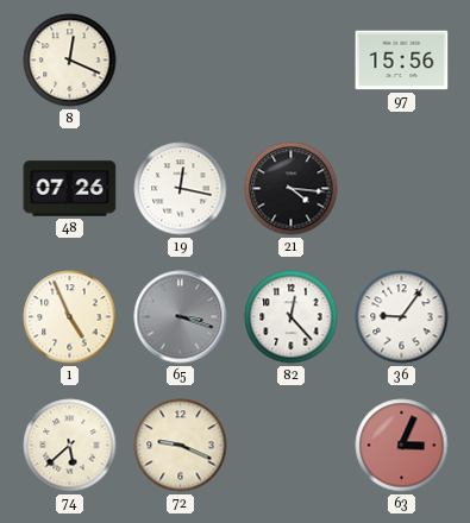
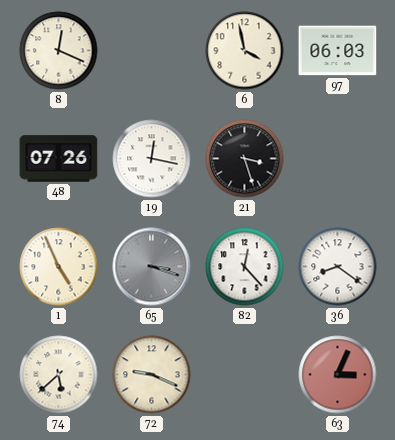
6: none -> 3:58 (245, 51)
97: 15:56 -> 06:03 (338, 51)
21: 4:16 -> 3:27 (245, 159)
36: 9:06 -> 8:21 (338, 267)
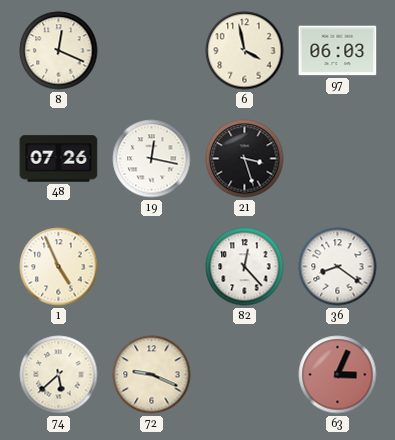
65: 3:18 -> none (152, 267)
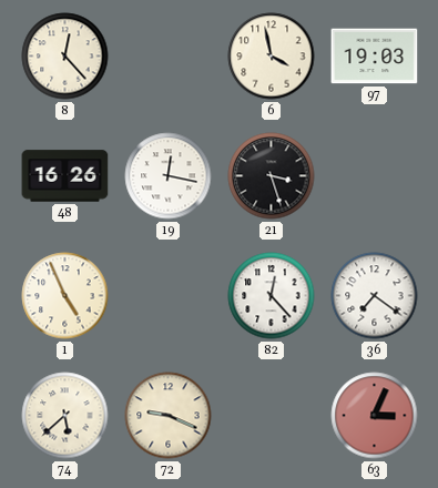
8: 12:19 -> 12:23 (65, 57)
97: 06:03 -> 19:03 (375, 57)
48: 07:26 -> 16:26 (65, 176)
36: 8:21 -> 7:21 (375, 296)
